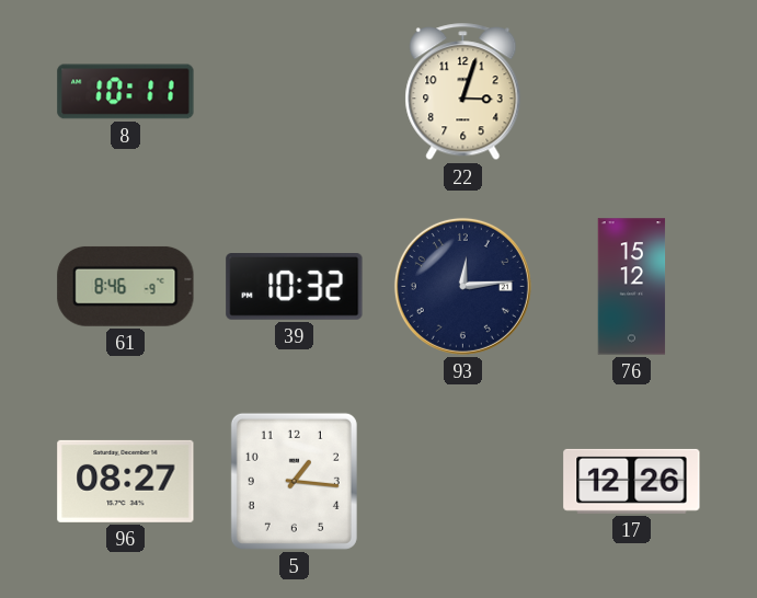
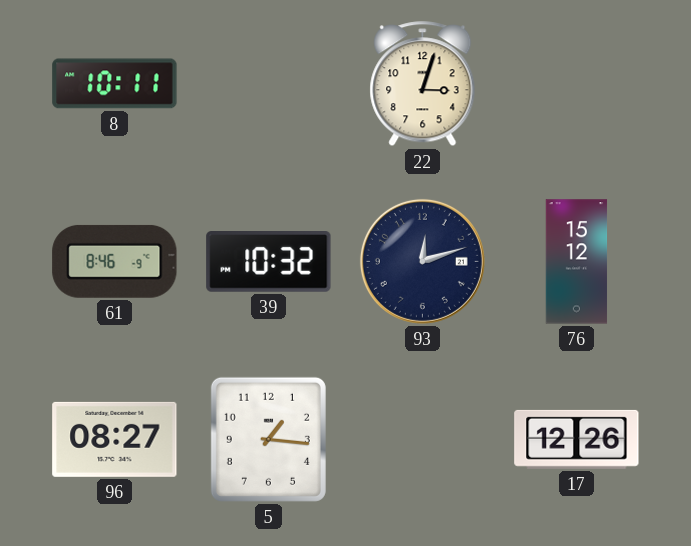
93: 12:14 -> 12:12 (422, 261)
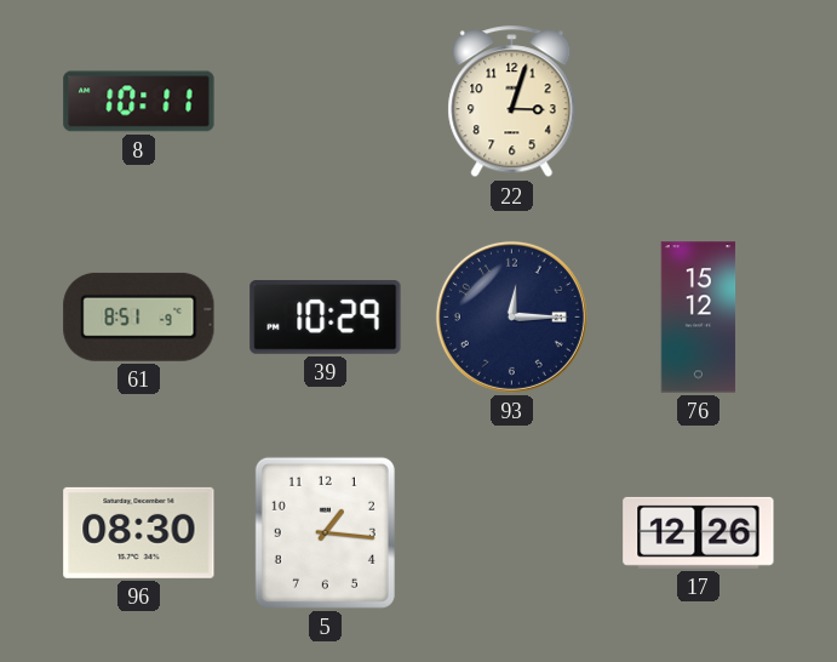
61: 8:46 -> 8:51 (139, 316)
39: 10:32 -> 10:29 (326, 318)
93: 12:12 -> 12:15 (511, 316)
96: 08:27 -> 08:30 (139, 532)
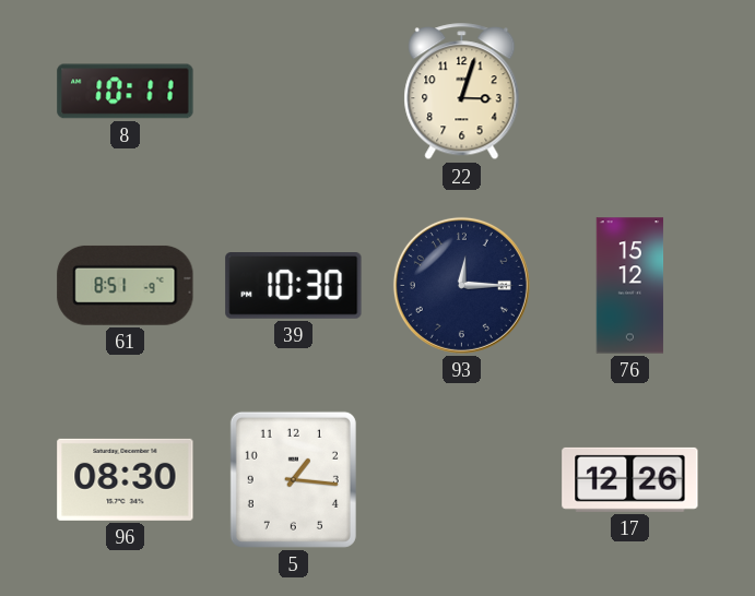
39: 10:29 -> 10:30 (294, 286)
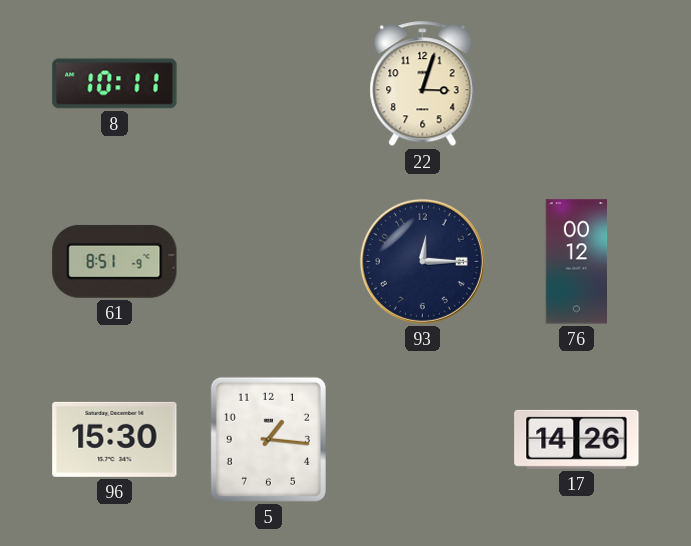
39: 10:30 -> none (294, 286)
76: 15:12 -> 00:12 (577, 262)
96: 08:30 -> 15:30 (115, 439)
17: 12:26 -> 14:26 (577, 439)
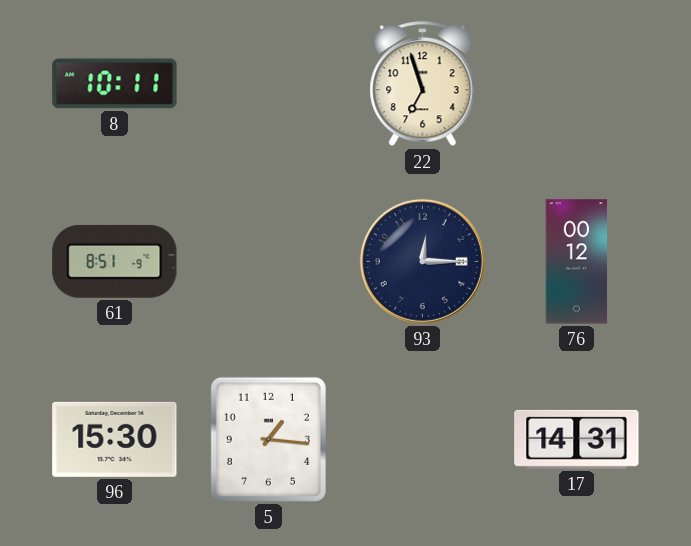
22: 3:03 -> 6:57 (423, 84)
17: 14:26 -> 14:31 (577, 439)
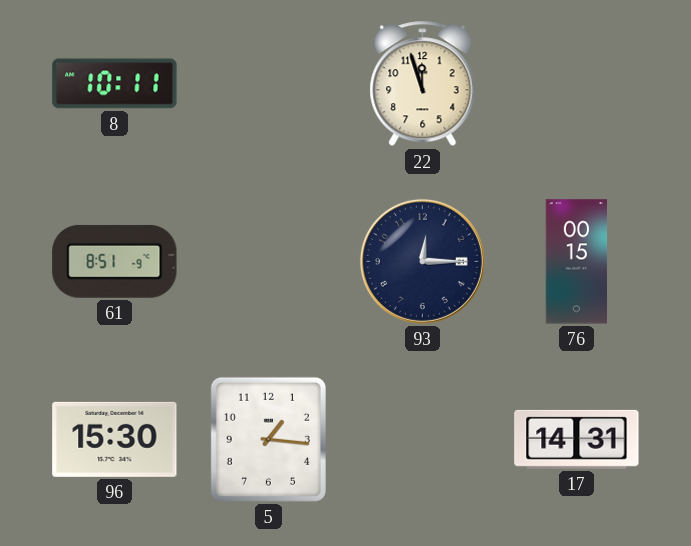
22: 6:57 -> 11:57 (423, 84)
76: 00:12 -> 00:15 (577, 262)
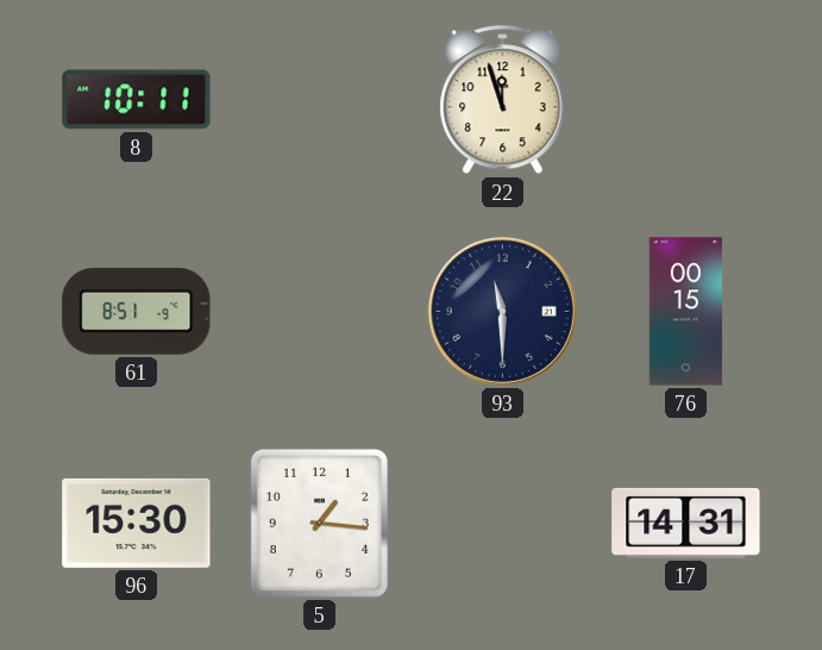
93: 12:15 -> 11:30 (502, 311)
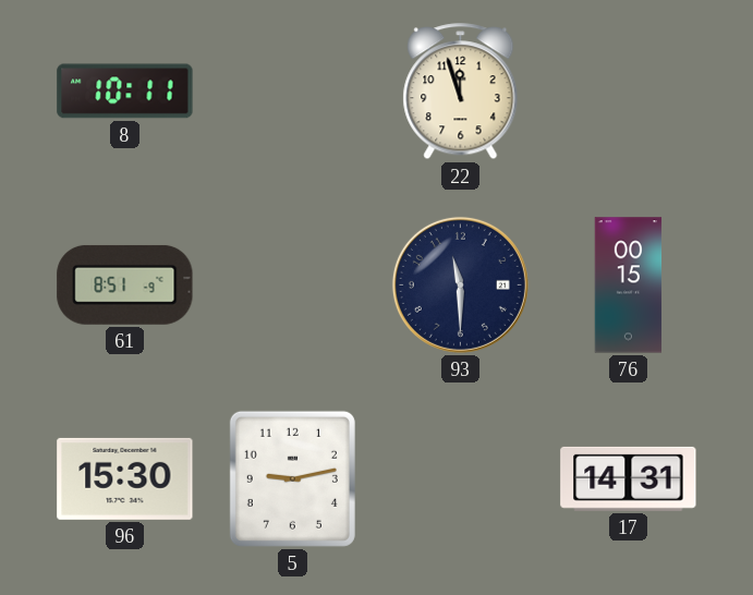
5: 1:16 -> 9:13 (292, 478)
